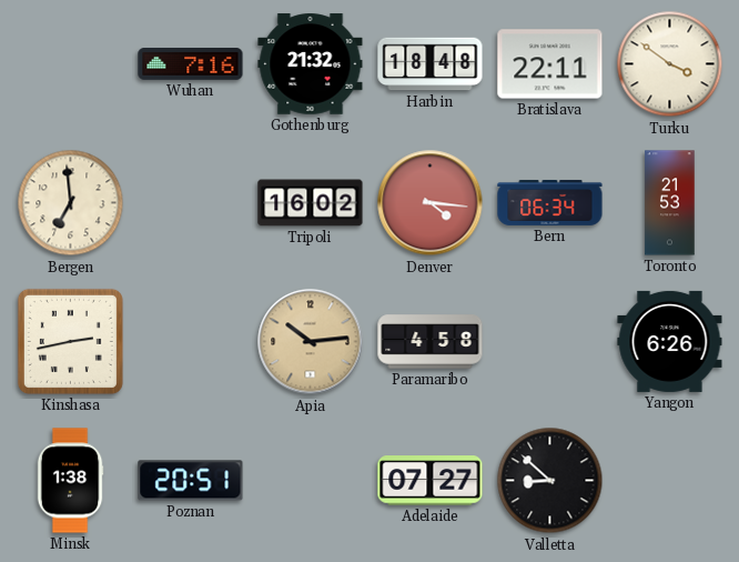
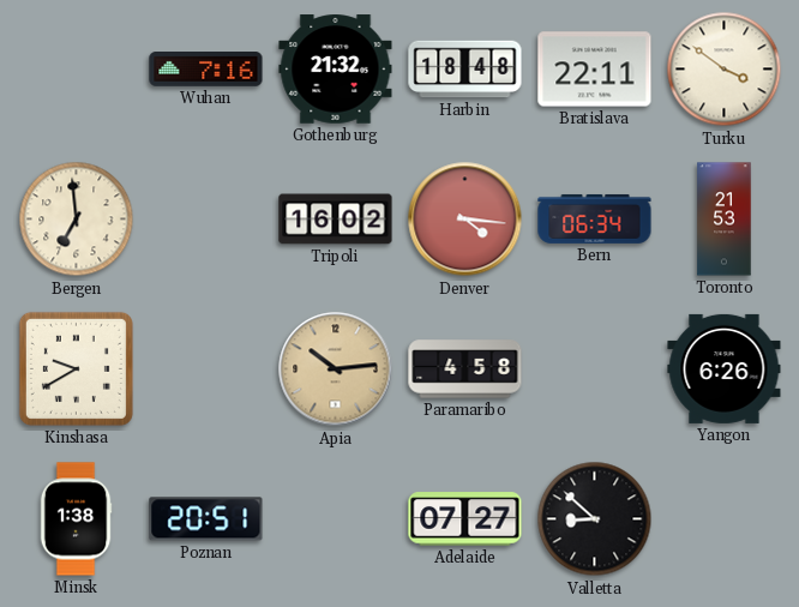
Kinshasa: 2:43 -> 9:40 (76, 368)
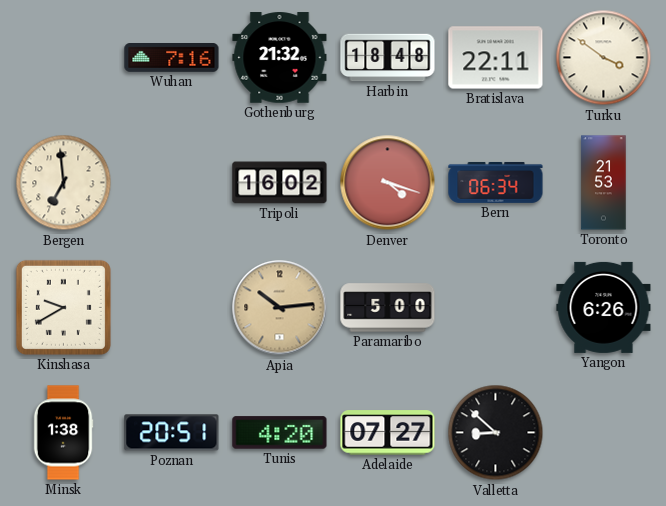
Denver: 4:16 -> 4:18 (388, 183)
Paramaribo: 4:58 -> 5:00 (388, 308)
Tunis: none -> 4:20 (280, 433)
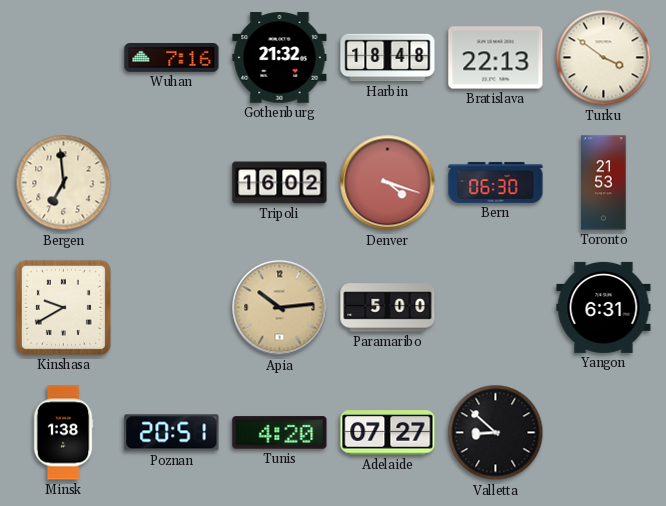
Bratislava: 22:11 -> 22:13 (496, 58)
Bern: 06:34 -> 06:30 (496, 183)
Yangon: 6:26 -> 6:31 (604, 307)
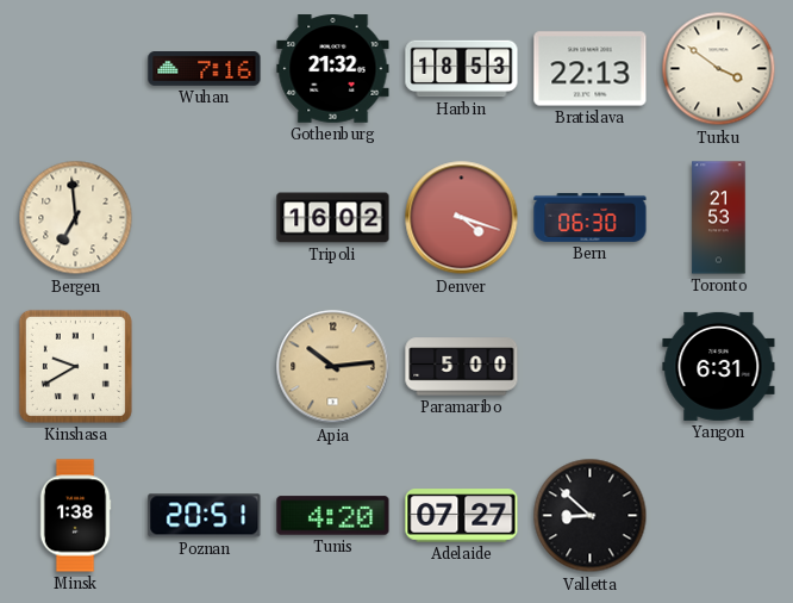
Harbin: 18:48 -> 18:53 (462, 69)
